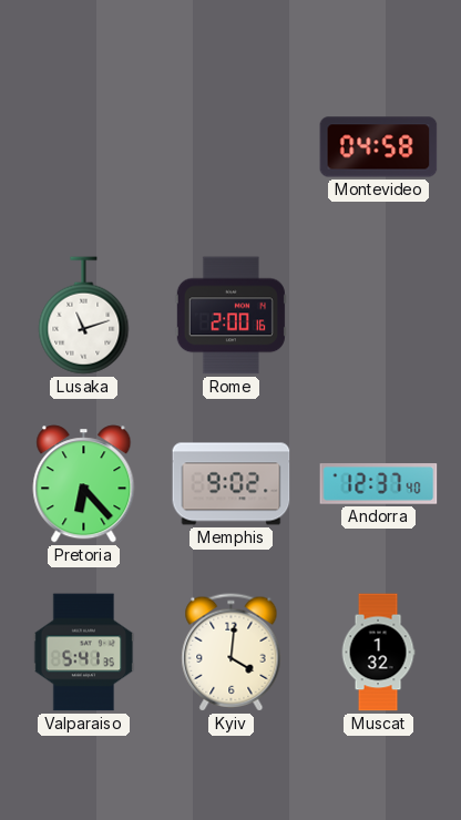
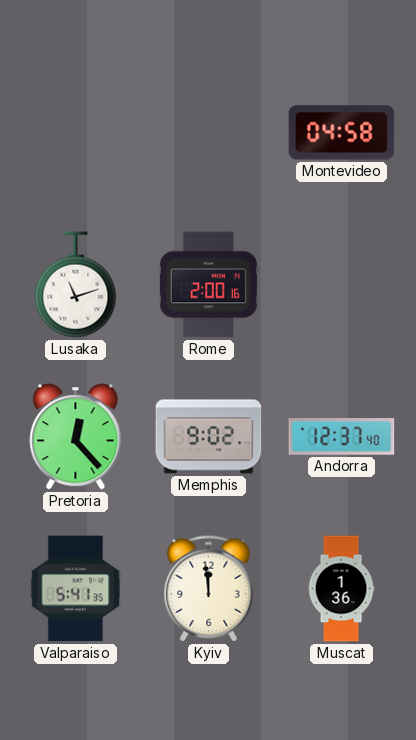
Pretoria: 6:23 -> 12:23 (76, 437)
Kyiv: 4:01 -> 11:59 (209, 589)
Muscat: 1:32 -> 1:36 (341, 589)
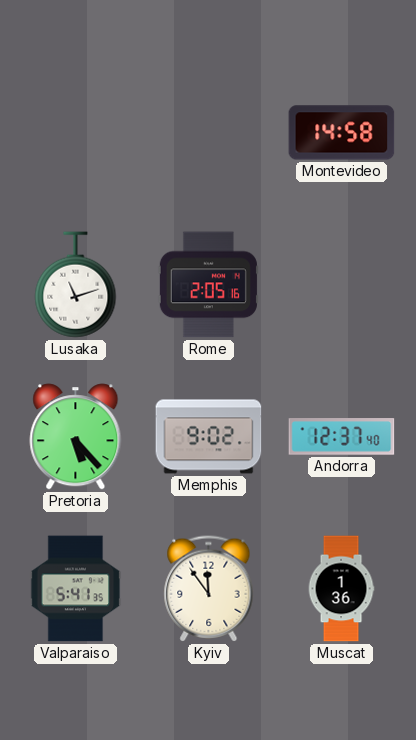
Montevideo: 04:58 -> 14:58 (342, 133)
Rome: 2:00 -> 2:05 (208, 285)
Pretoria: 12:23 -> 5:23 (76, 437)
Kyiv: 11:59 -> 11:54 (209, 589)
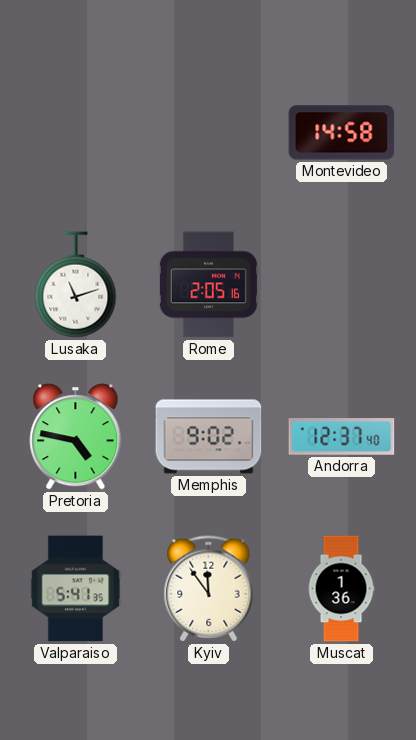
Pretoria: 5:23 -> 4:47 (76, 437)
